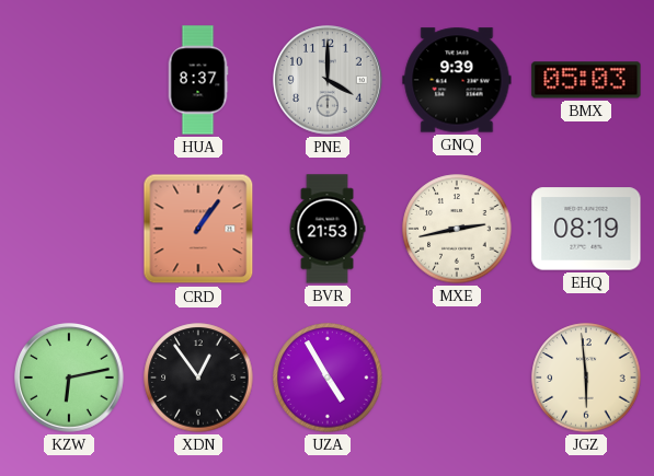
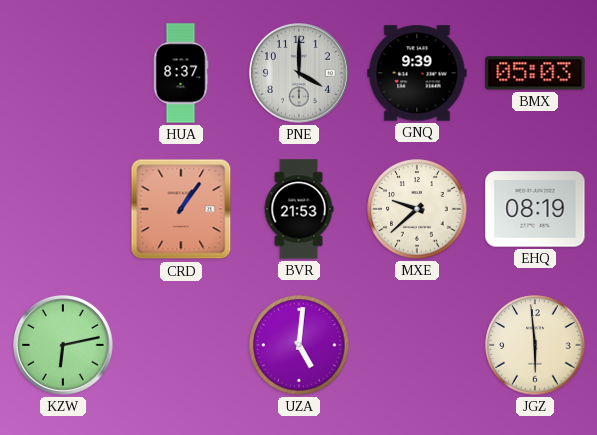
MXE: 2:43 -> 9:38 (417, 209)
XDN: 12:54 -> none (198, 378)
UZA: 4:55 -> 5:01 (299, 345)
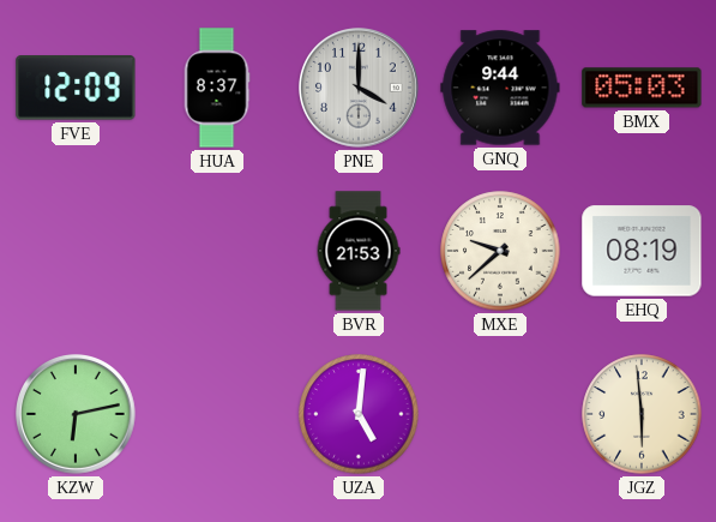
FVE: none -> 12:09 (76, 88)
GNQ: 9:39 -> 9:44 (500, 88)
CRD: 1:06 -> none (181, 209)
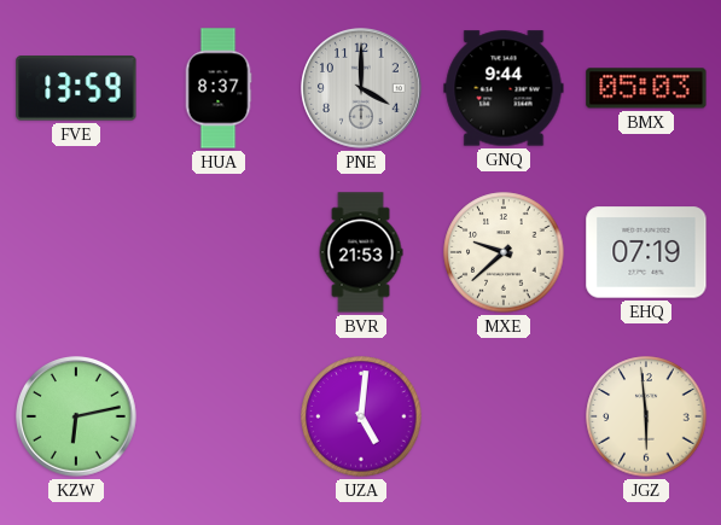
FVE: 12:09 -> 13:59 (76, 88)
EHQ: 08:19 -> 07:19 (646, 252)
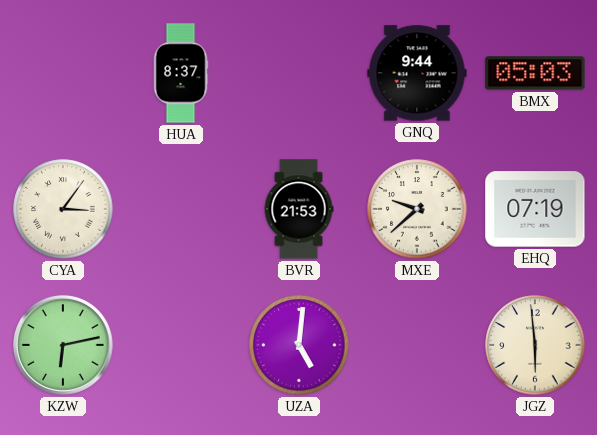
FVE: 13:59 -> none (76, 88)
PNE: 4:00 -> none (362, 89)
CYA: none -> 3:06 (63, 209)
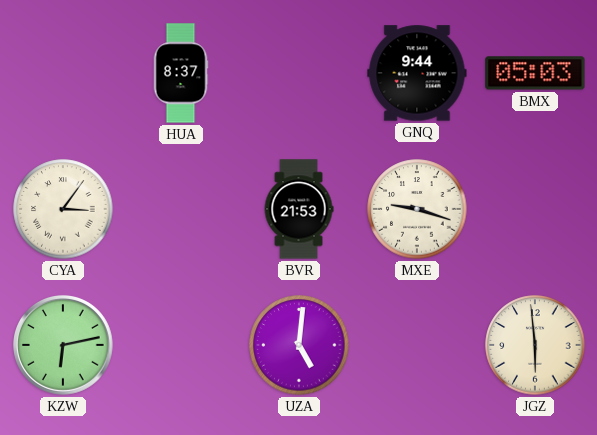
MXE: 9:38 -> 9:18 (417, 209)
EHQ: 07:19 -> none (535, 209)
